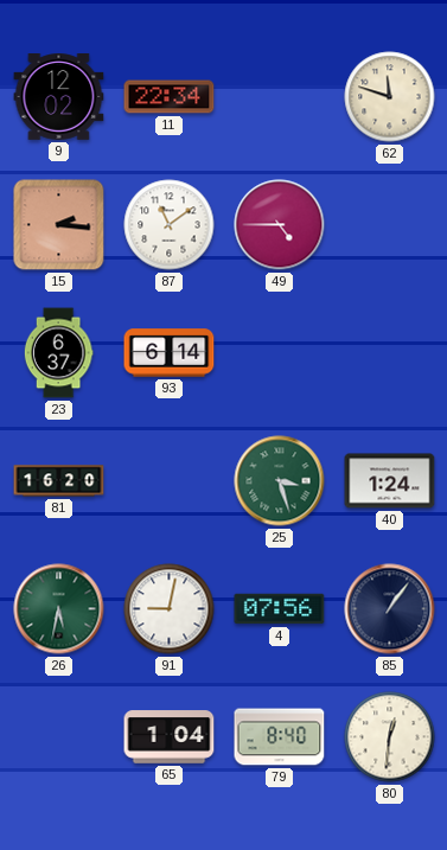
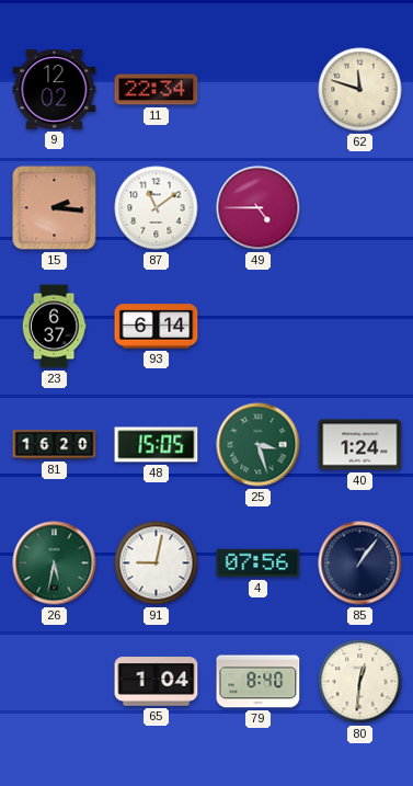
48: none -> 15:05 (157, 445)
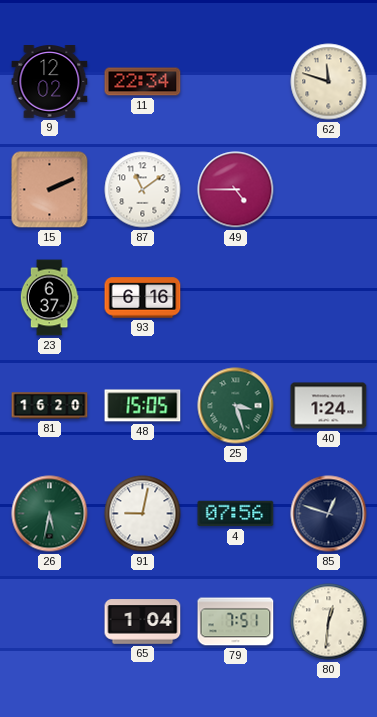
15: 2:16 -> 2:11 (50, 190)
93: 6:14 -> 6:16 (143, 298)
85: 1:06 -> 12:48 (329, 514)
79: 8:40 -> 7:51 (236, 622)
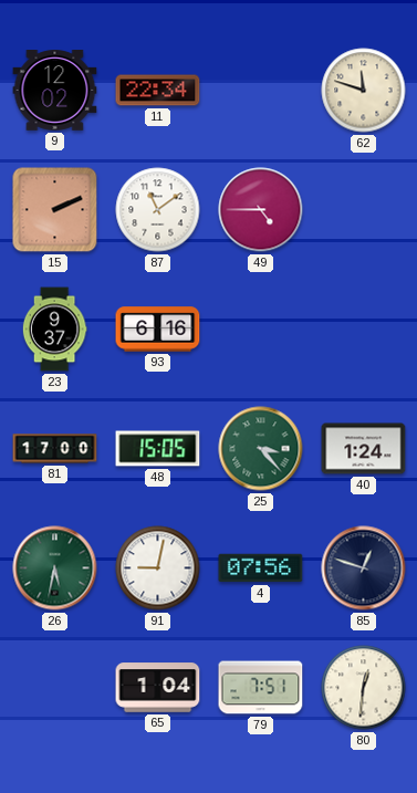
23: 6:37 -> 9:37 (54, 330)
81: 16:20 -> 17:00 (55, 449)
25: 3:27 -> 3:23 (261, 449)
